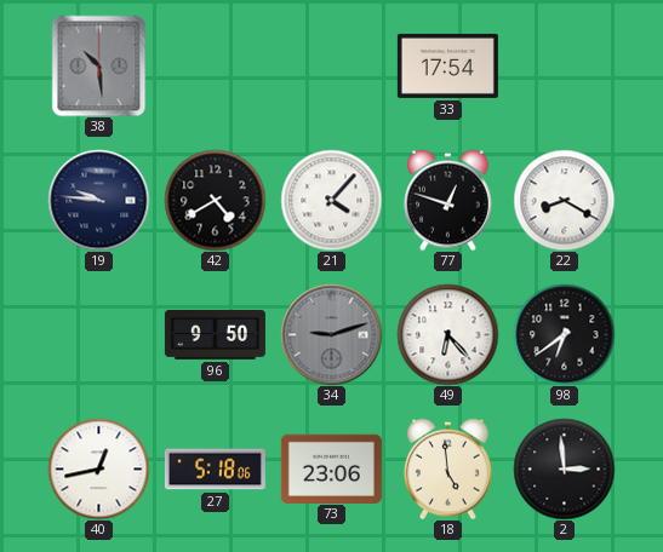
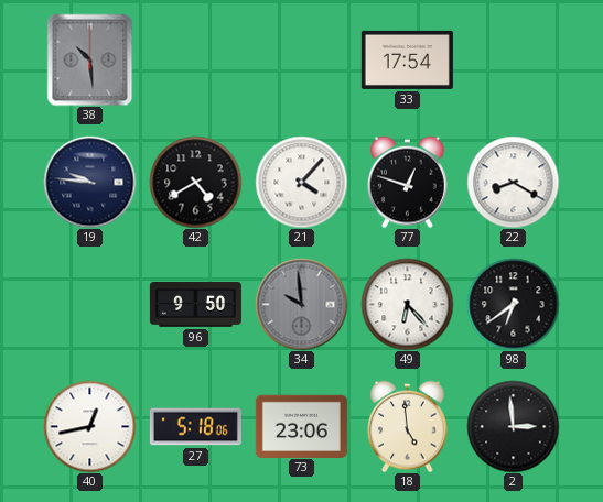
34: 9:12 -> 9:59 (301, 304)
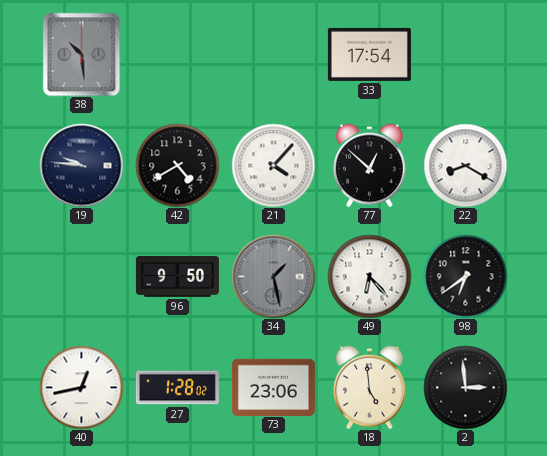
77: 12:48 -> 12:52 (370, 165)
34: 9:59 -> 1:28 (273, 276)
27: 5:18 -> 1:28 (177, 388)
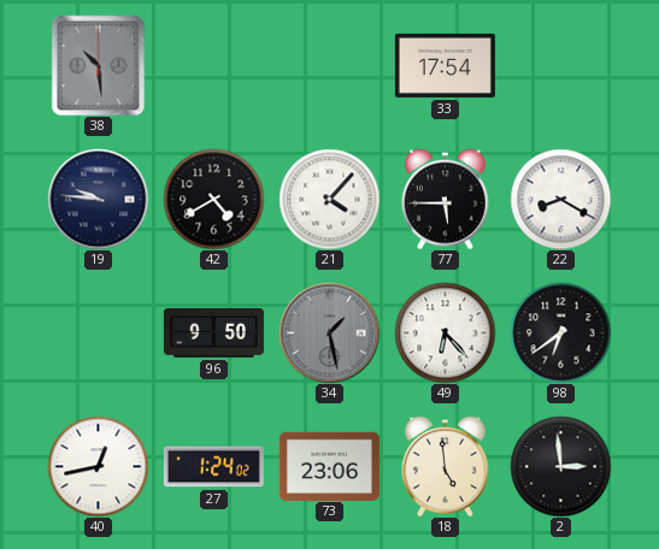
77: 12:52 -> 5:45 (446, 199)
27: 1:28 -> 1:24 (213, 467)
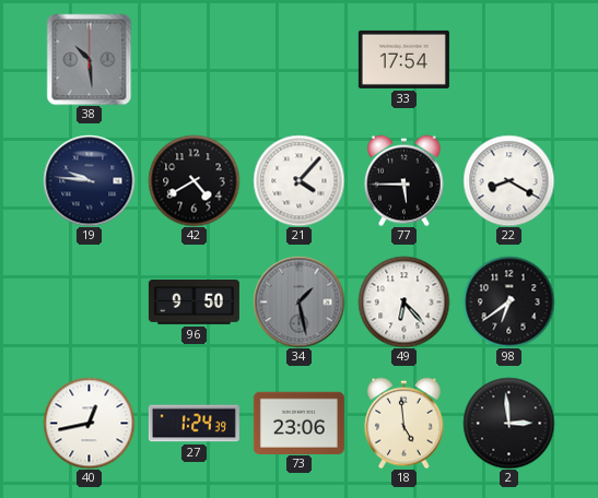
27: 1:24:02 -> 1:24:39 (194, 424)
